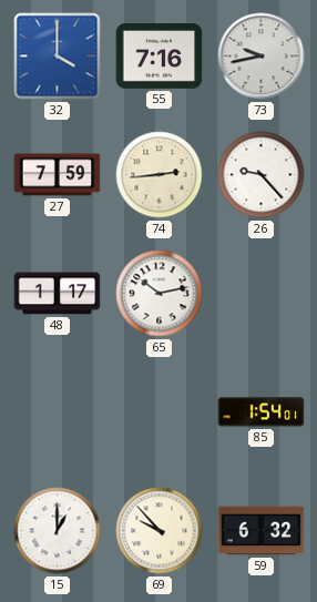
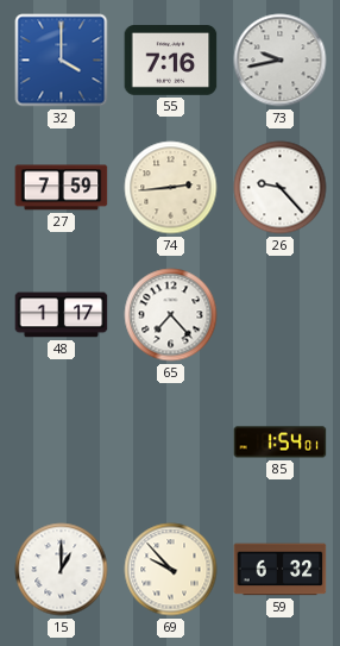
65: 10:13 -> 7:23 (171, 315)
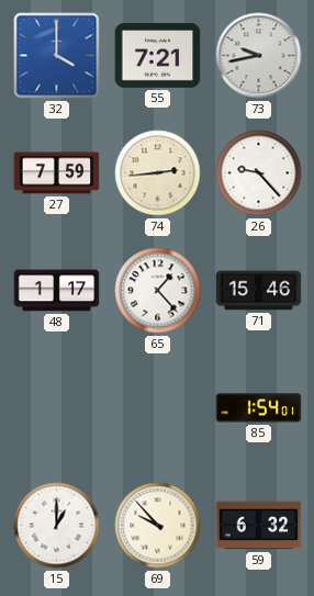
55: 7:16 -> 7:21 (158, 56)
65: 7:23 -> 1:23 (158, 291)
71: none -> 15:46 (259, 291)
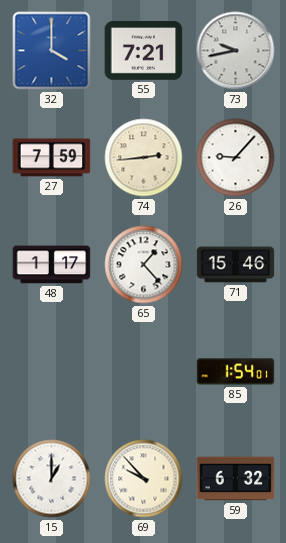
26: 9:23 -> 9:07 (236, 158)
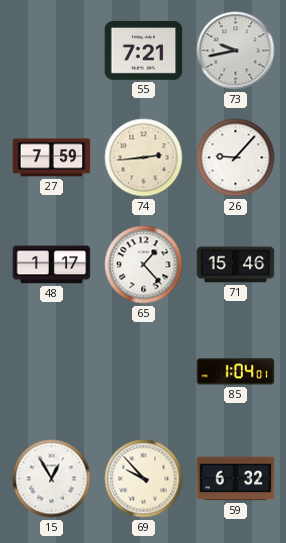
32: 4:00 -> none (52, 51)
85: 1:54 -> 1:04 (236, 372)
15: 1:00 -> 12:55 (52, 479)
